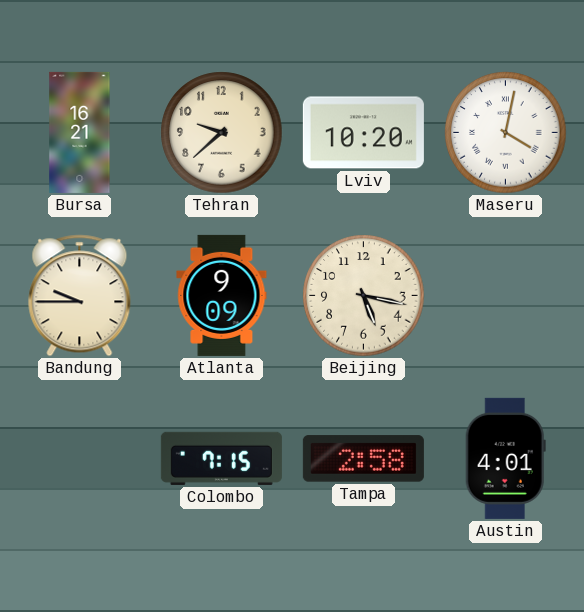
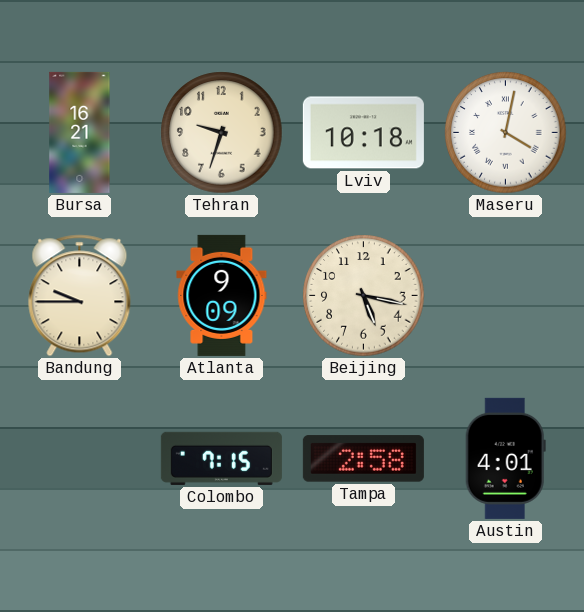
Tehran: 9:38 -> 9:33 (222, 133)
Lviv: 10:20 -> 10:18 (363, 133)
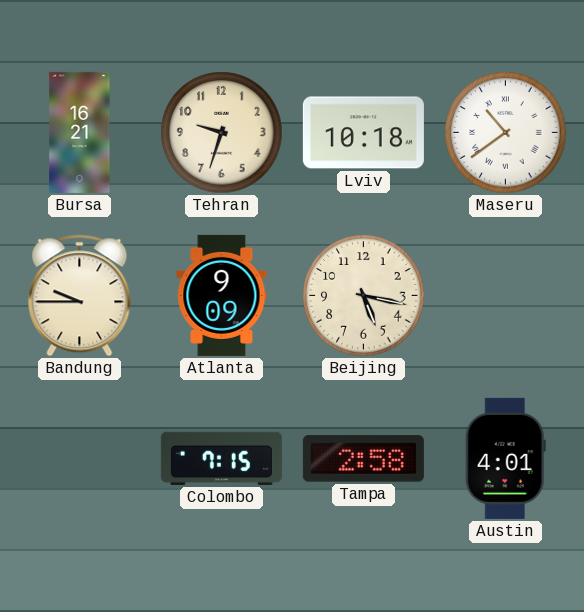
Maseru: 4:02 -> 10:39 (506, 133)
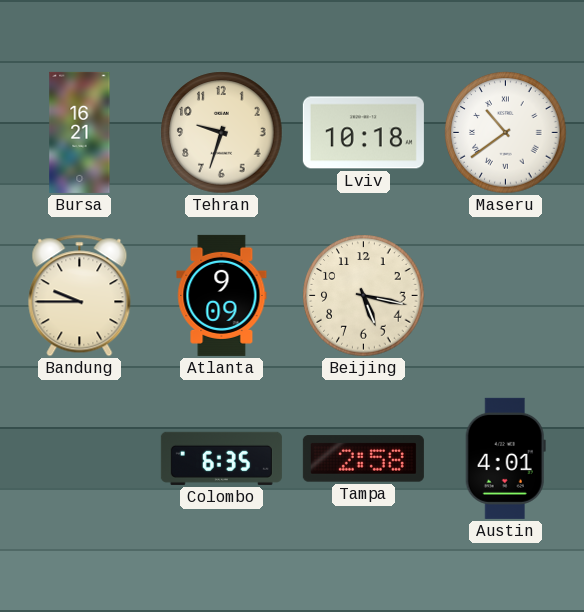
Colombo: 7:15 -> 6:35 (221, 458)
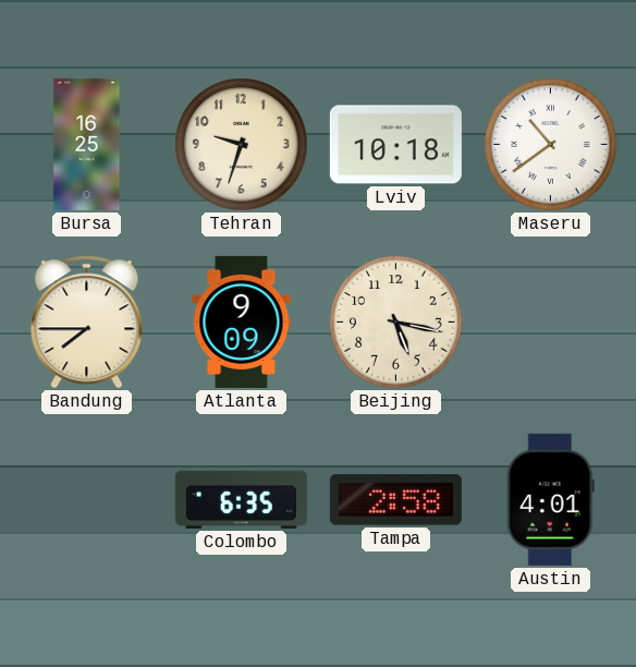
Bursa: 16:21 -> 16:25 (87, 144)
Bandung: 9:45 -> 7:45 (87, 323)
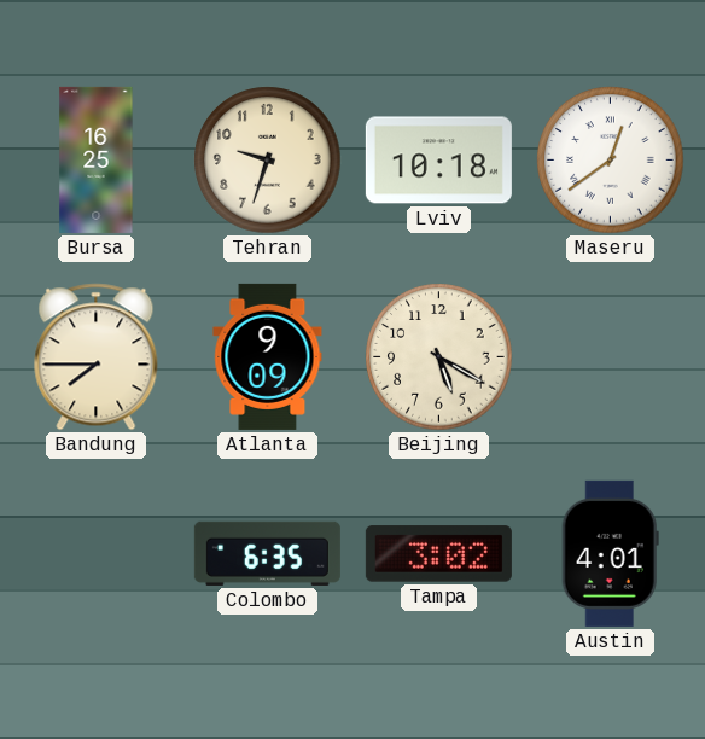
Maseru: 10:39 -> 12:39 (611, 161)
Beijing: 5:17 -> 5:20 (439, 357)
Tampa: 2:58 -> 3:02 (438, 554)
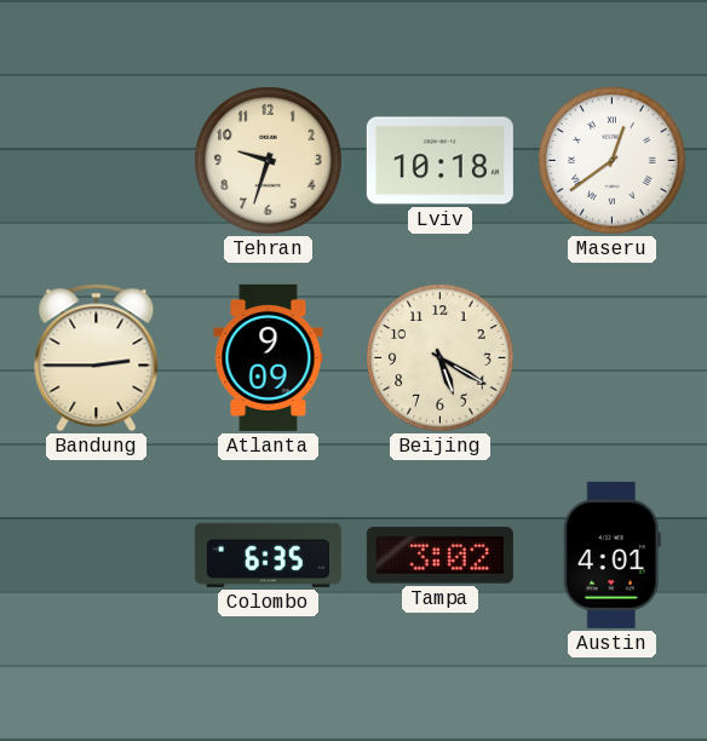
Bursa: 16:25 -> none (97, 159)
Bandung: 7:45 -> 2:45 (97, 358)
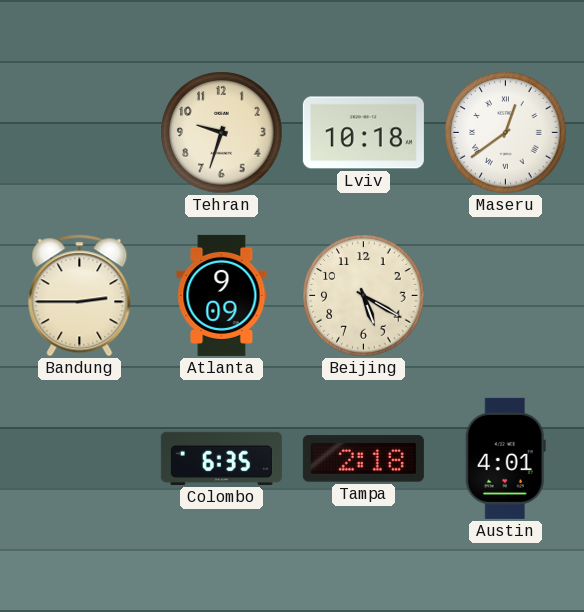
Tampa: 3:02 -> 2:18 (363, 459)
